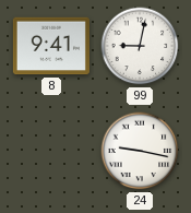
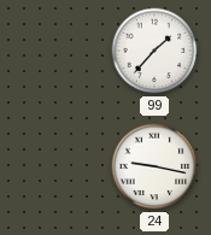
8: 9:41 -> none (51, 46)
99: 9:02 -> 1:37 (154, 51)
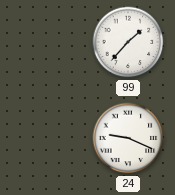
24: 9:17 -> 9:19 (128, 138)
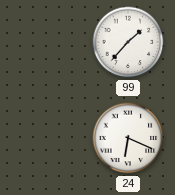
24: 9:19 -> 6:19 (128, 138)
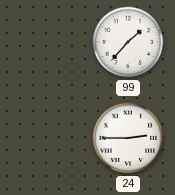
24: 6:19 -> 2:45 (128, 138)
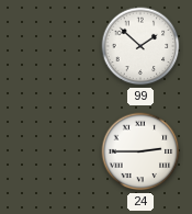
99: 1:37 -> 1:52 (140, 46)
